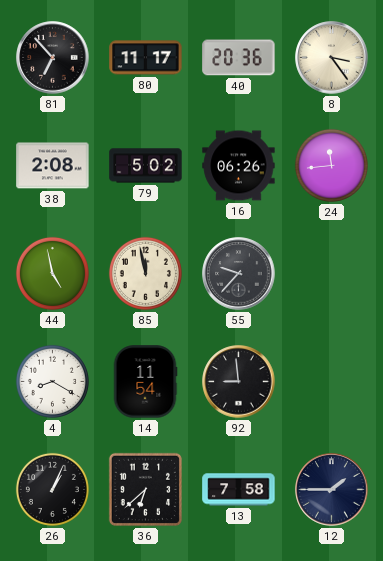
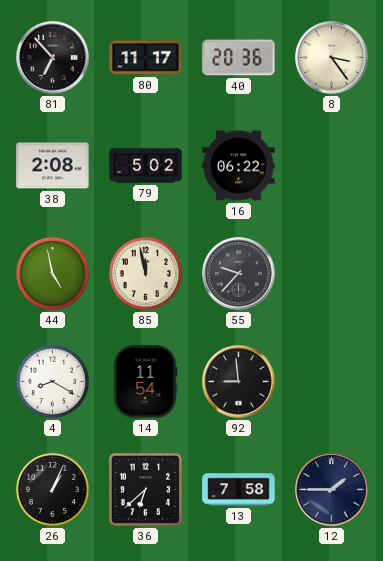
16: 06:26 -> 06:22 (239, 166)
24: 11:44 -> none (331, 165)
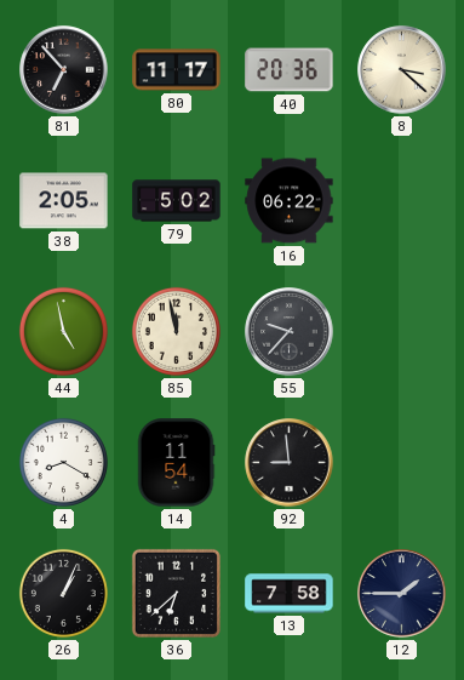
8: 3:24 -> 3:22 (402, 70)
38: 2:08 -> 2:05 (64, 201)
